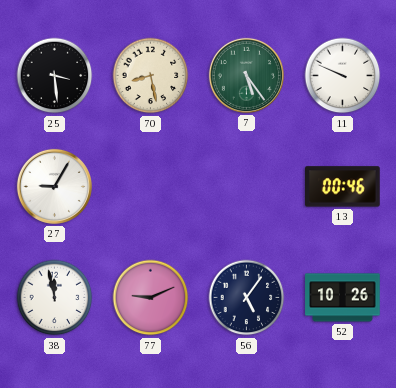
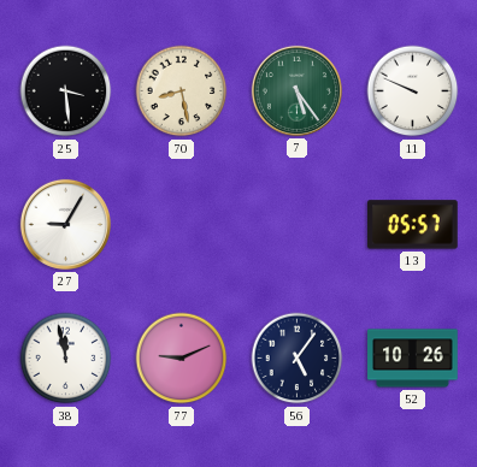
13: 00:46 -> 05:57 (413, 225)
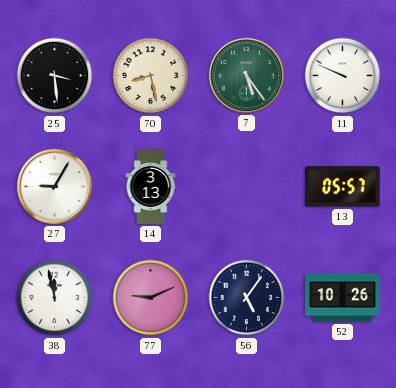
14: none -> 3:13 (151, 187)
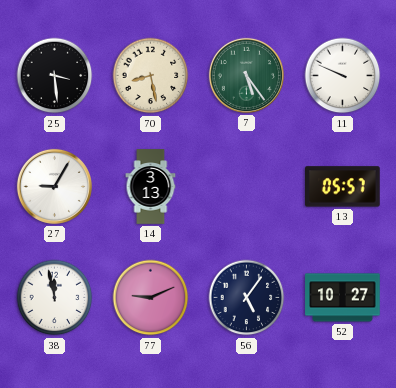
52: 10:26 -> 10:27 (343, 298)
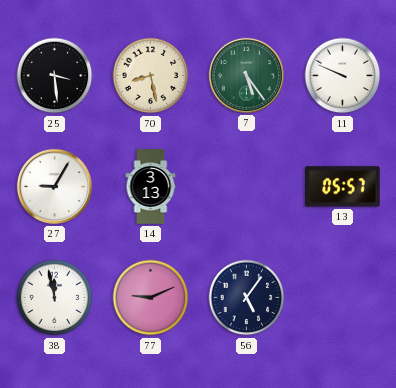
52: 10:27 -> none (343, 298)
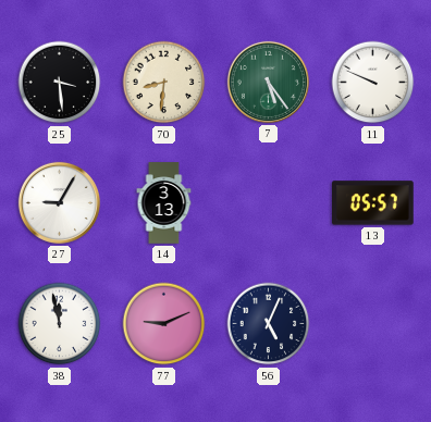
70: 8:28 -> 8:31 (164, 83)
56: 5:06 -> 5:04 (269, 324)
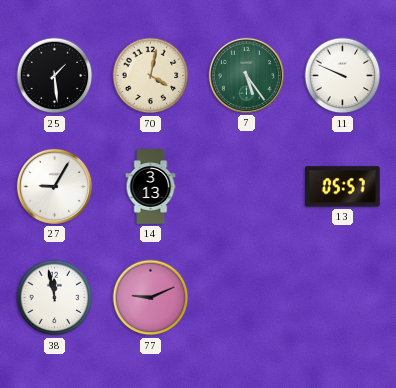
25: 3:29 -> 1:29 (55, 76)
70: 8:31 -> 4:02 (151, 76)
56: 5:04 -> none (269, 324)
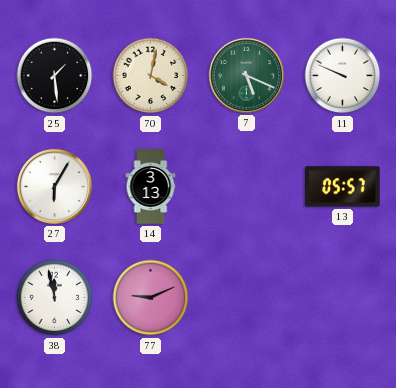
7: 5:24 -> 5:19 (246, 75)
27: 9:05 -> 6:05 (54, 186)
